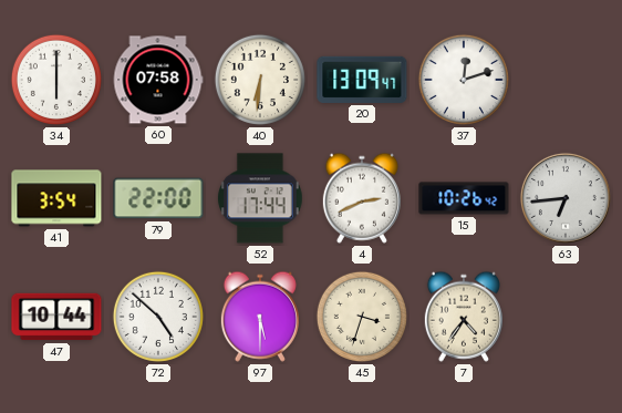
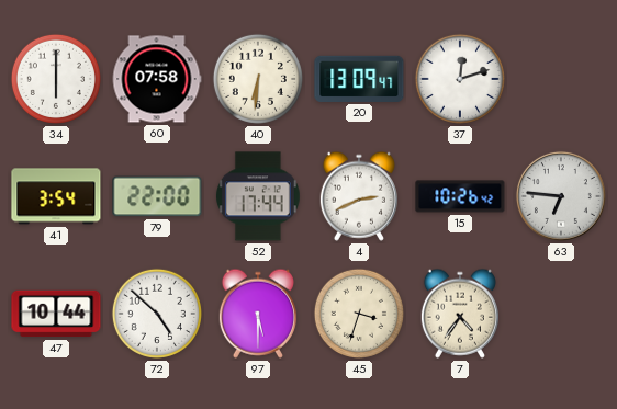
63: 6:44 -> 6:46 (561, 196)
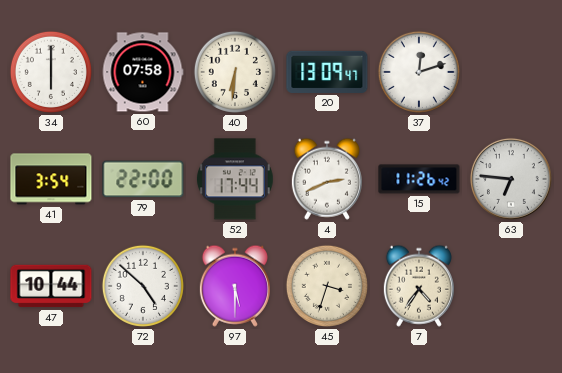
15: 10:26 -> 11:26 (419, 179)
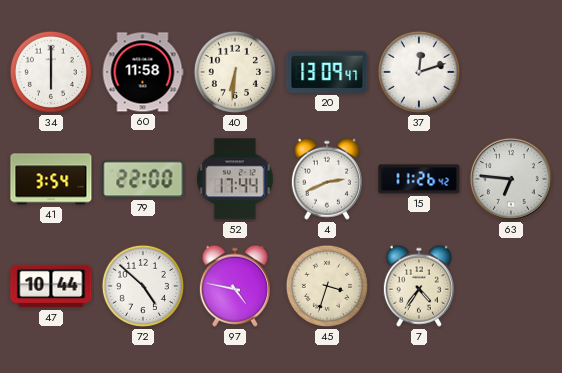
60: 07:58 -> 11:58 (143, 72)
97: 5:30 -> 4:47 (235, 286)
